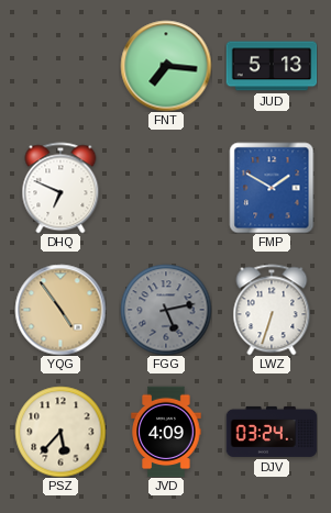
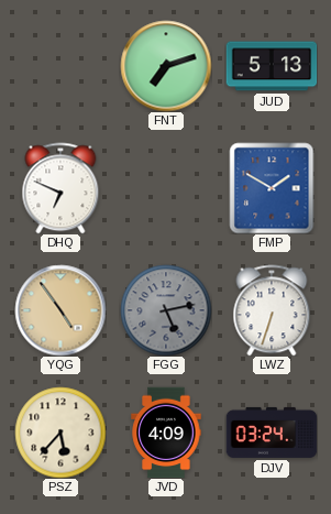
FNT: 7:16 -> 7:12 (166, 66)
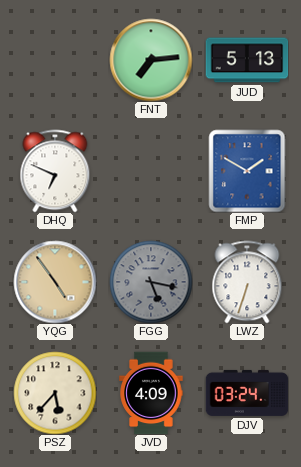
FNT: 7:12 -> 7:14 (151, 60)
FGG: 5:13 -> 5:17 (151, 282)
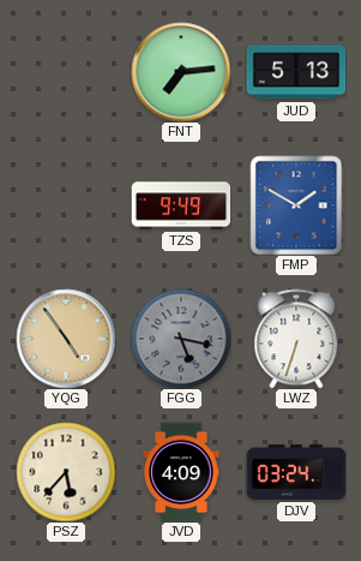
DHQ: 6:49 -> none (55, 171)
TZS: none -> 9:49 (181, 205)
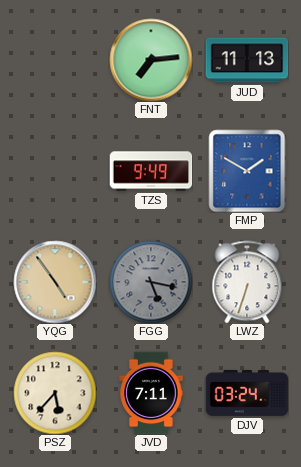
JUD: 5:13 -> 11:13 (247, 60)
JVD: 4:09 -> 7:11 (151, 393)
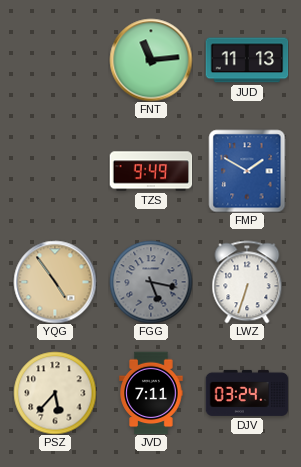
FNT: 7:14 -> 11:14 (151, 60)
